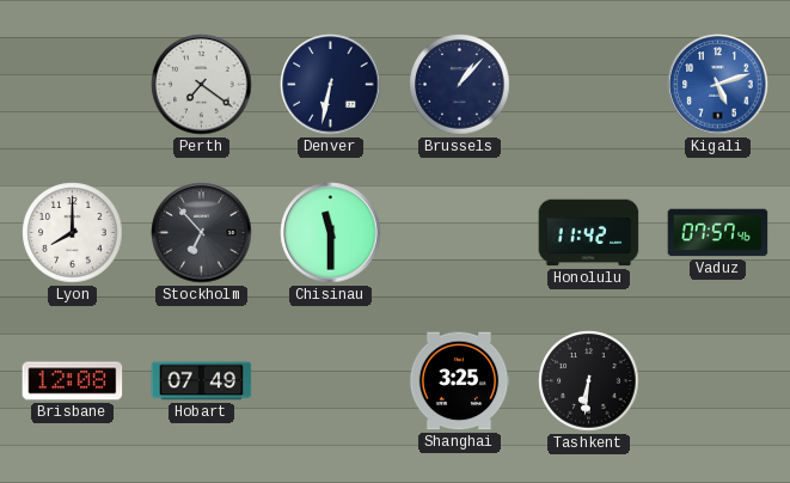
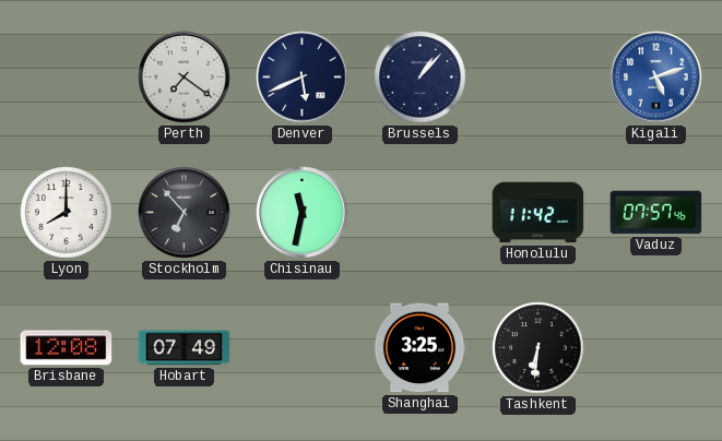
Denver: 6:32 -> 5:41 (303, 78)
Chisinau: 11:30 -> 11:32 (303, 213)
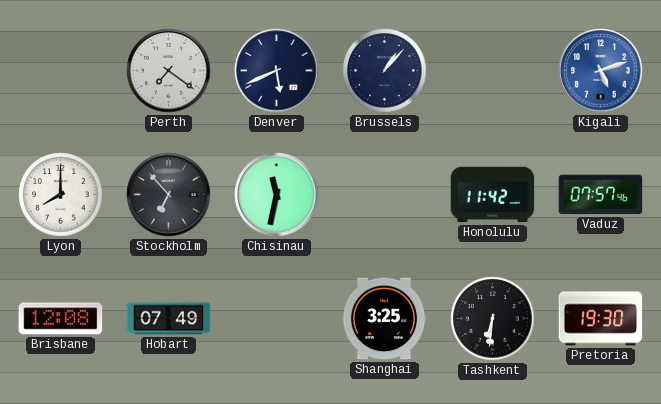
Pretoria: none -> 19:30 (601, 319)
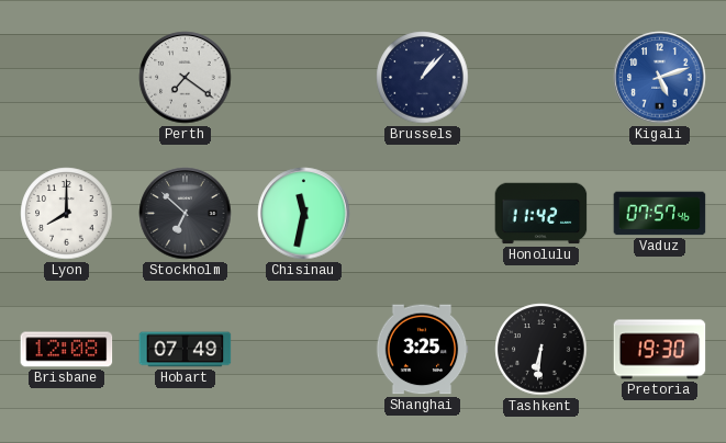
Denver: 5:41 -> none (277, 71)
Stockholm: 6:53 -> 6:52 (186, 214)
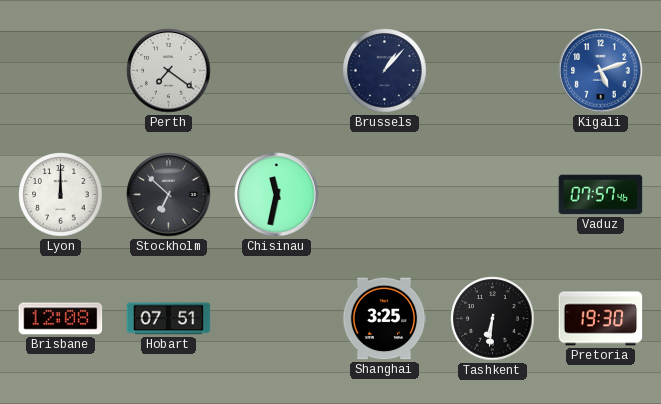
Lyon: 8:00 -> 12:00 (61, 195)
Honolulu: 11:42 -> none (541, 214)
Hobart: 07:49 -> 07:51 (169, 319)
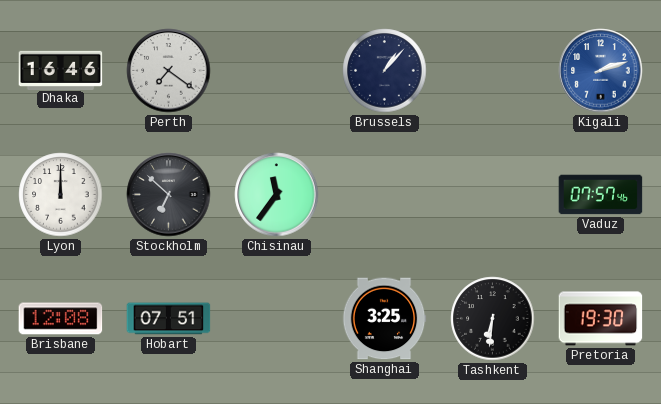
Dhaka: none -> 16:46 (61, 70)
Kigali: 5:12 -> 2:12 (601, 71)
Chisinau: 11:32 -> 11:36 (277, 195)
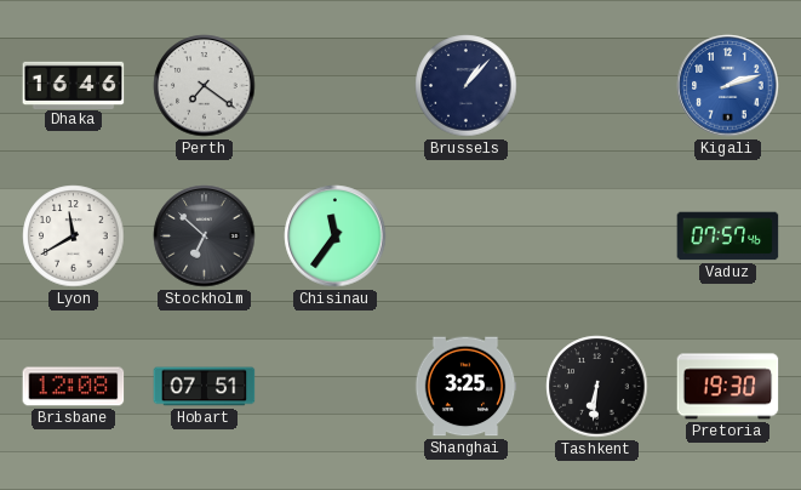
Lyon: 12:00 -> 11:40 (74, 237)
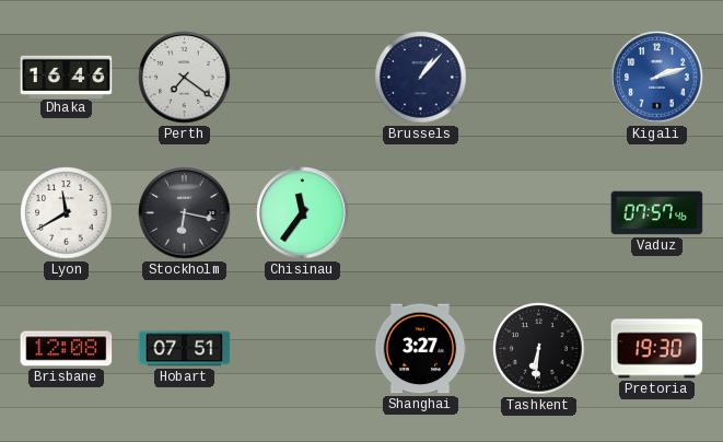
Stockholm: 6:52 -> 6:17 (185, 213)
Shanghai: 3:25 -> 3:27 (420, 349)
